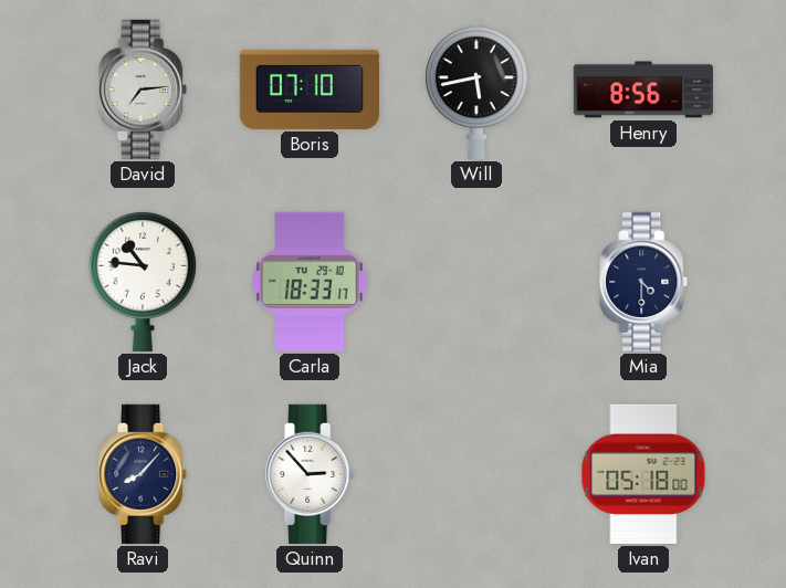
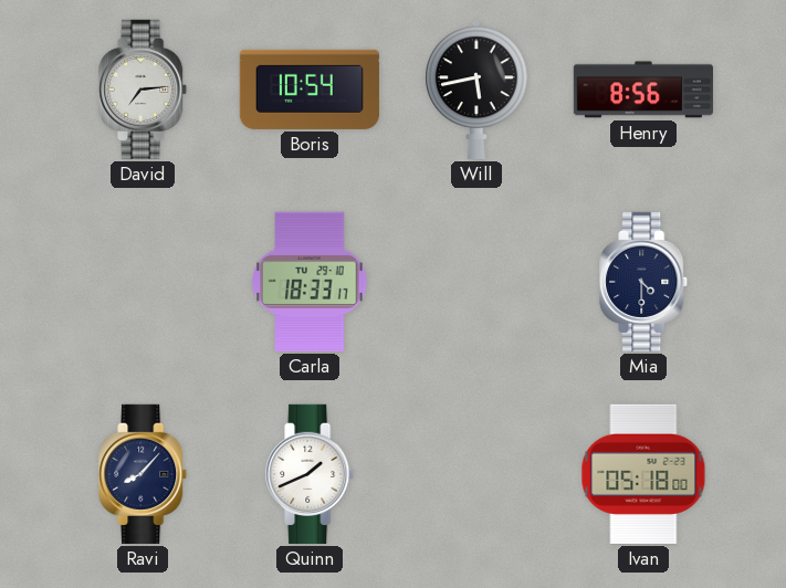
Boris: 07:10 -> 10:54 (310, 90)
Jack: 10:46 -> none (143, 281)
Quinn: 2:53 -> 1:41 (311, 474)
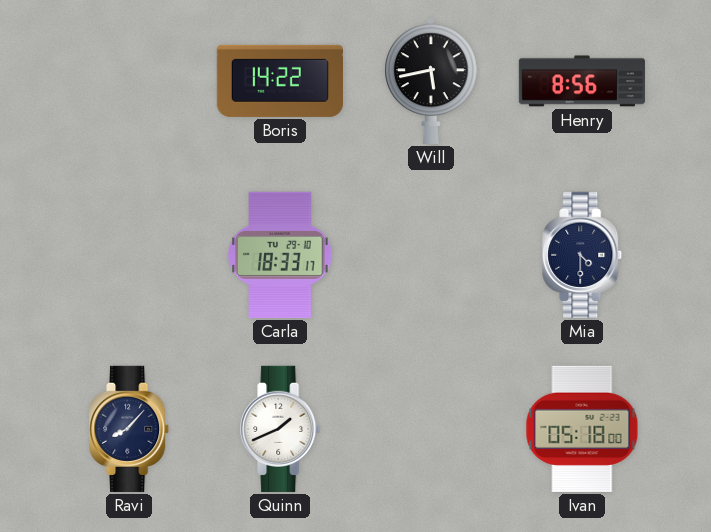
David: 7:14 -> none (144, 90)
Boris: 10:54 -> 14:22 (280, 81)
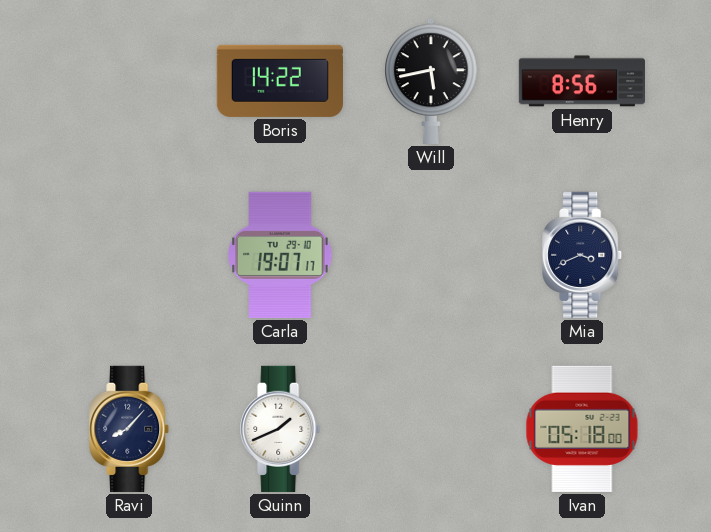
Carla: 18:33 -> 19:07 (280, 255)
Mia: 4:30 -> 3:41 (583, 255)
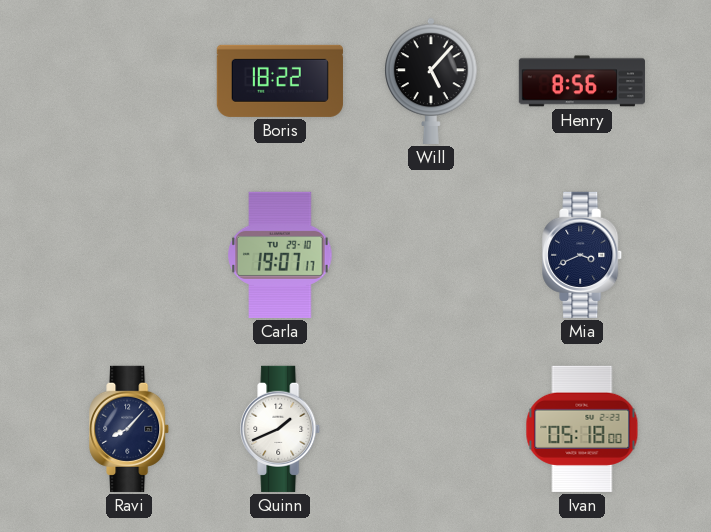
Boris: 14:22 -> 18:22 (280, 81)
Will: 5:43 -> 5:07 (432, 81)
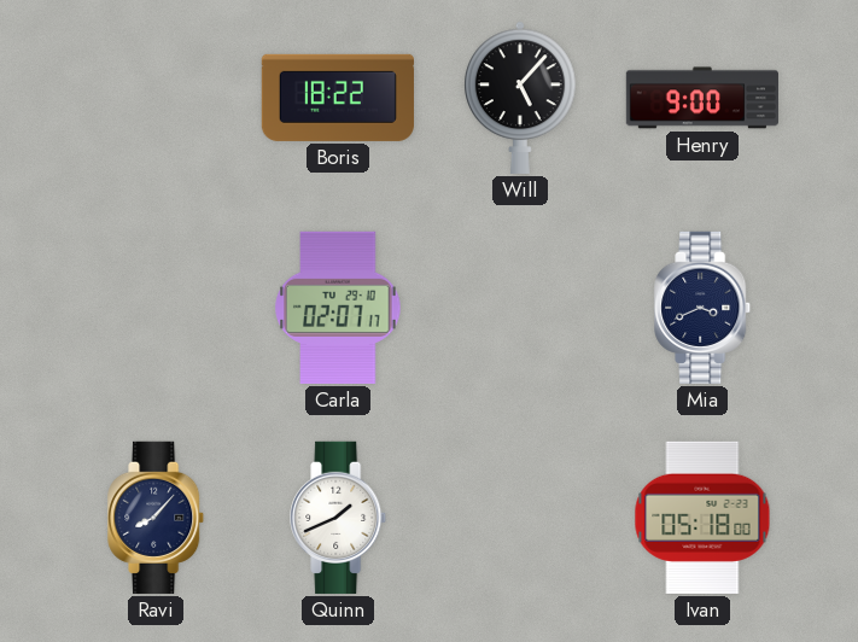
Henry: 8:56 -> 9:00 (702, 98)
Carla: 19:07 -> 02:07 (338, 308)
